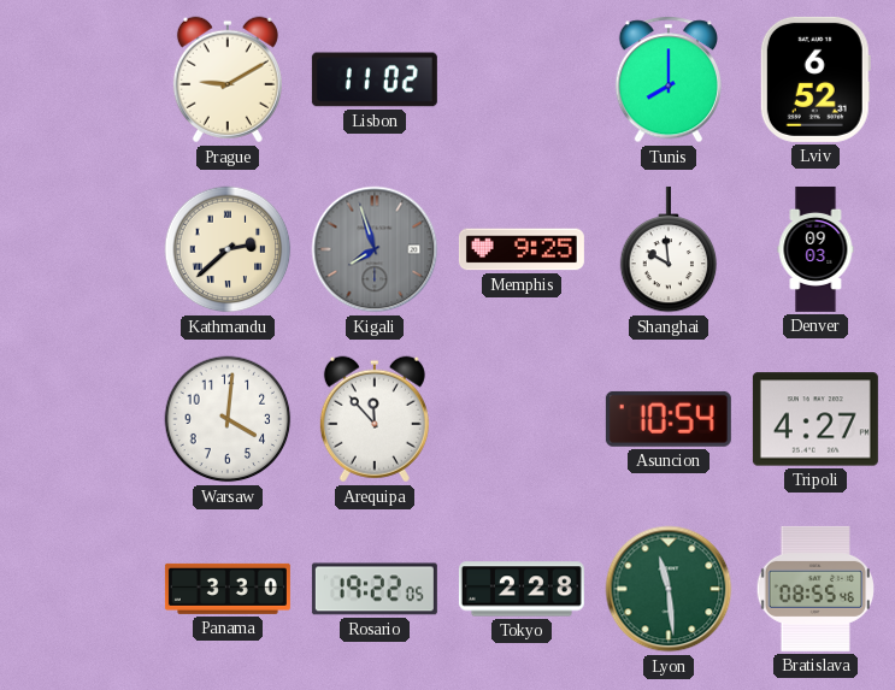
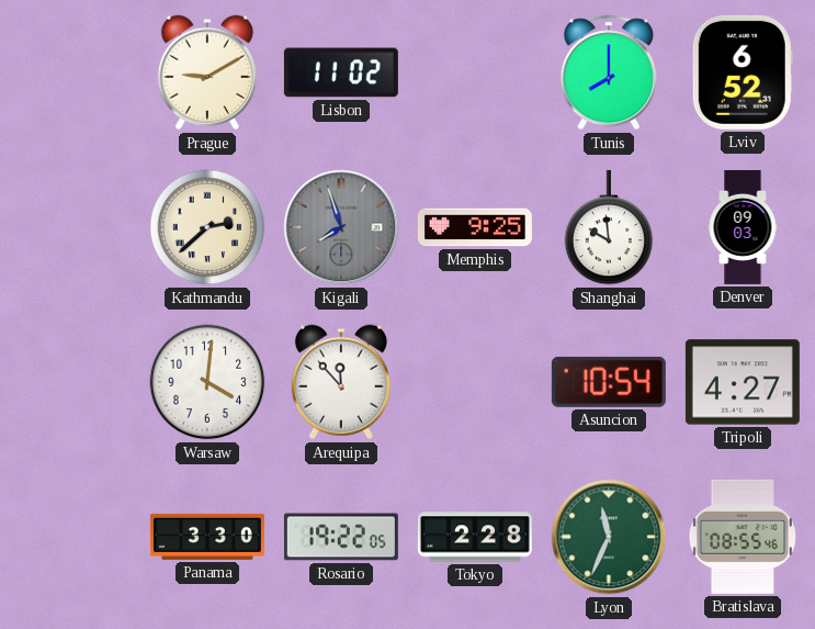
Lyon: 11:29 -> 11:34 (609, 537)
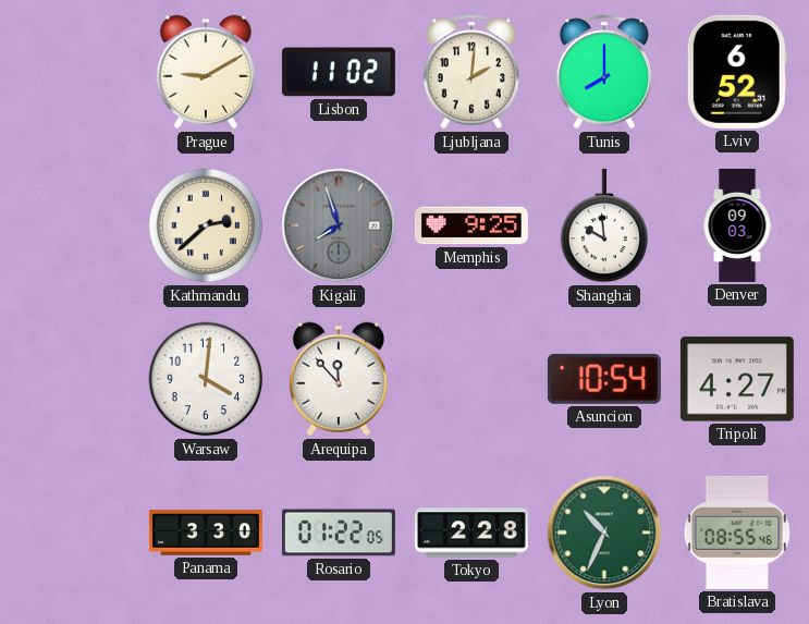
Ljubljana: none -> 2:01 (470, 72)
Rosario: 19:22 -> 01:22 (339, 533)
Lyon: 11:34 -> 10:34 (604, 533)
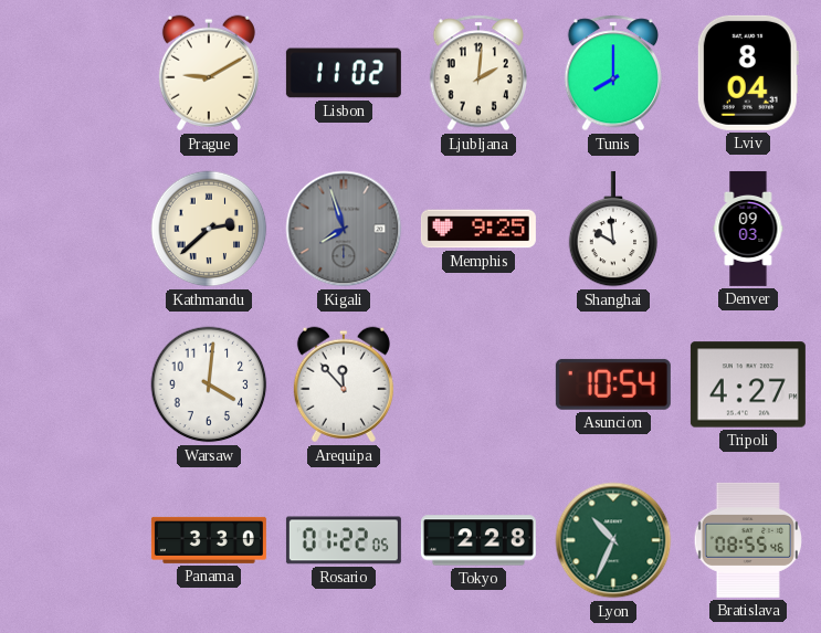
Lviv: 6:52 -> 8:04 (748, 73)
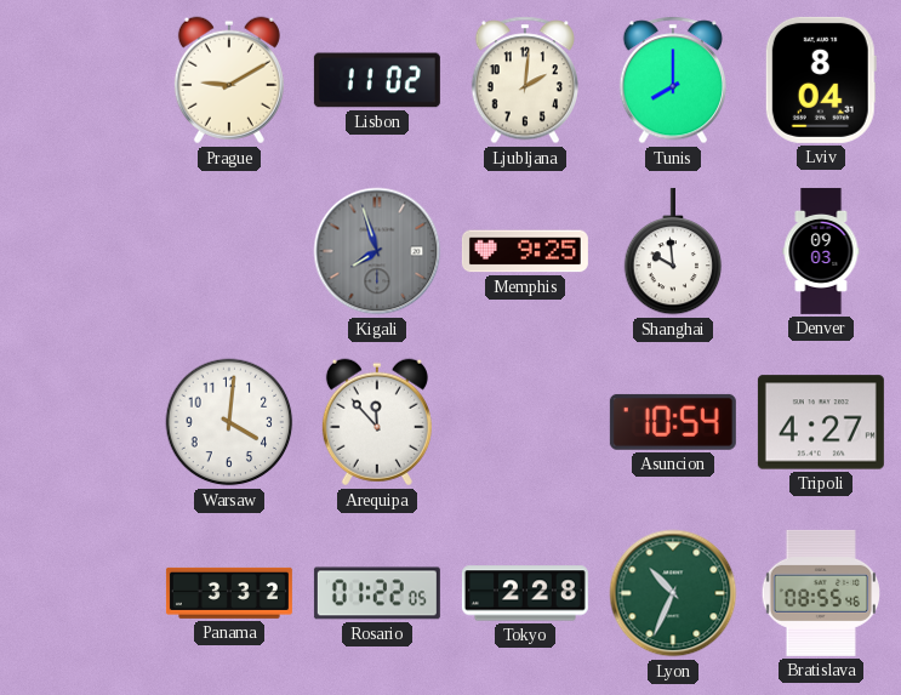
Kathmandu: 2:38 -> none (209, 229)
Panama: 3:30 -> 3:32 (229, 593)
